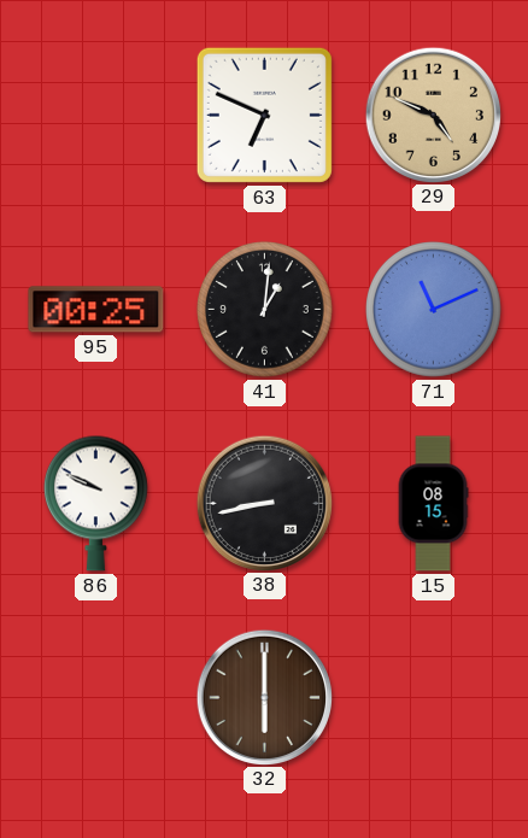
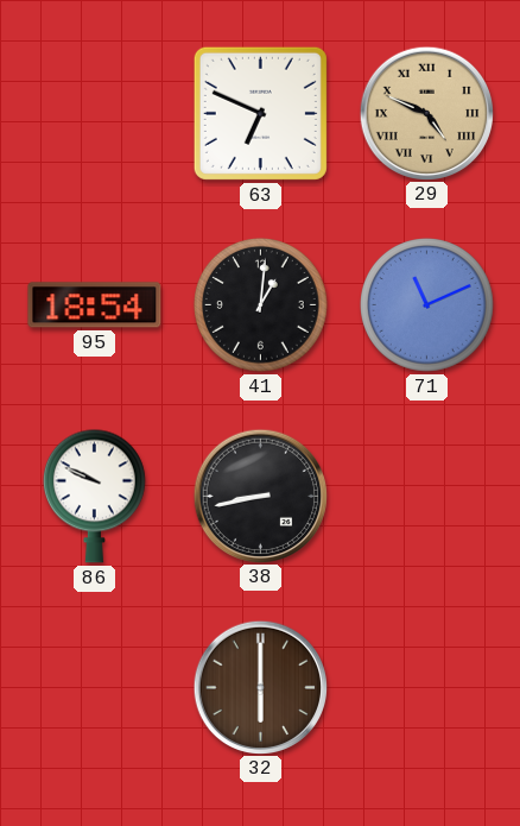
29 numerals: Arabic -> Roman (426, 113)
95: 00:25 -> 18:54 (95, 305)
15: 08:15 -> none (433, 504)
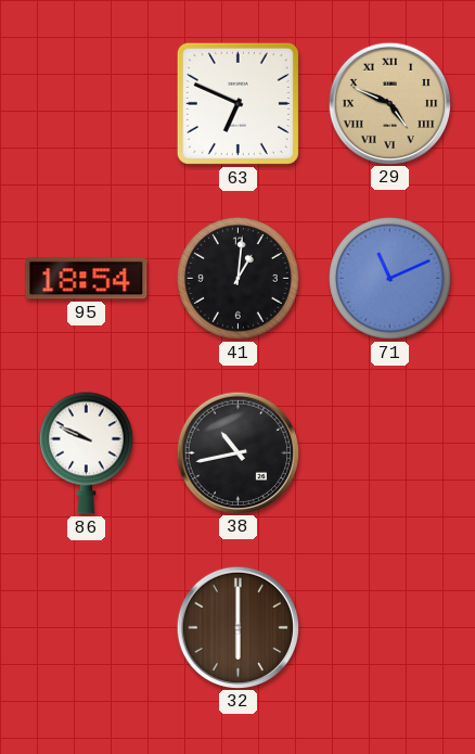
38: 8:43 -> 10:43 (237, 452)
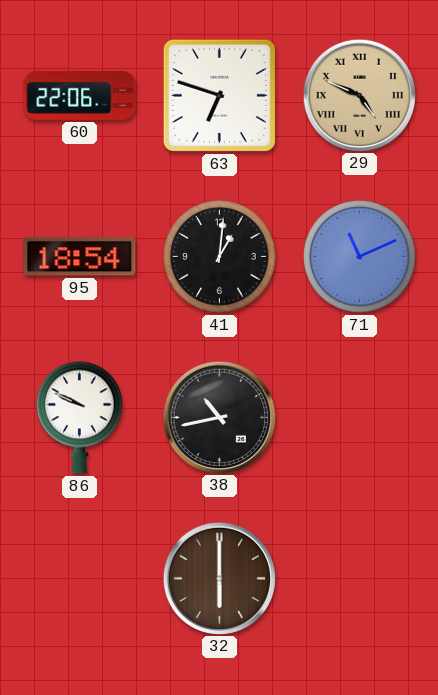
60: none -> 22:06 (80, 95)
63: 6:49 -> 6:48 (219, 95)
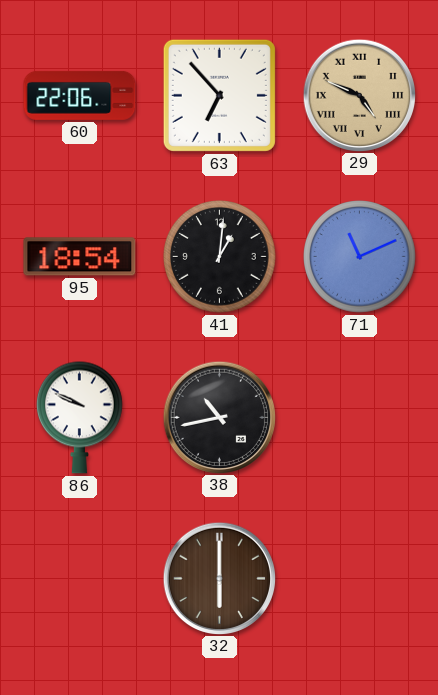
63: 6:48 -> 6:53 (219, 95)
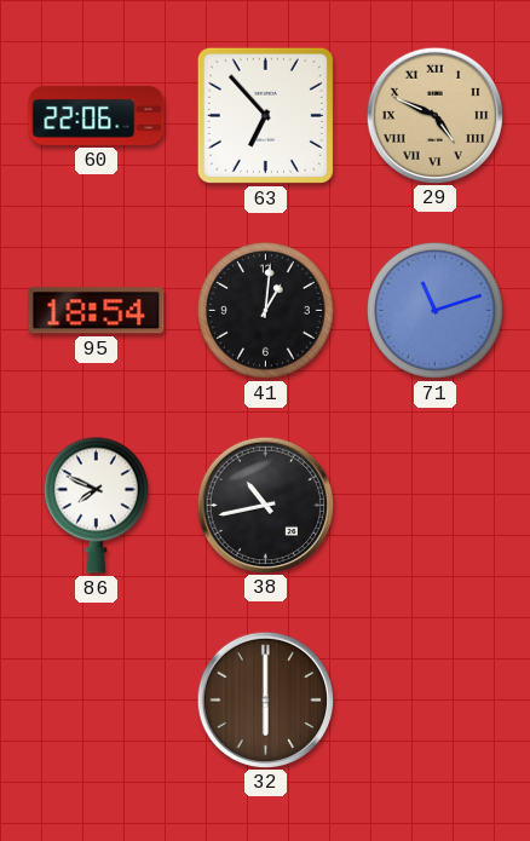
71: 11:11 -> 11:12 (436, 311)
86: 9:49 -> 7:49 (96, 505)
